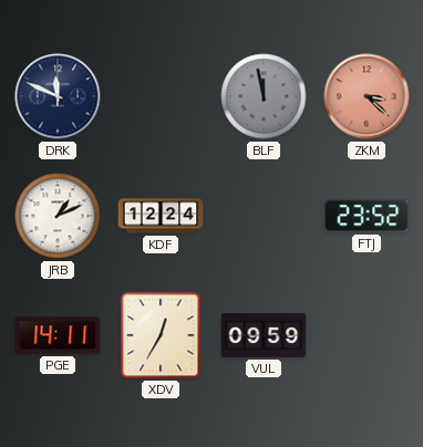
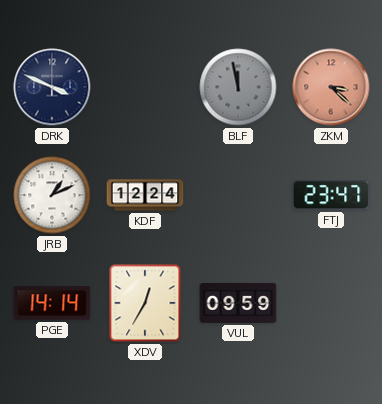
DRK: 11:49 -> 3:49 (52, 87)
FTJ: 23:52 -> 23:47 (331, 195)
PGE: 14:11 -> 14:14 (52, 303)
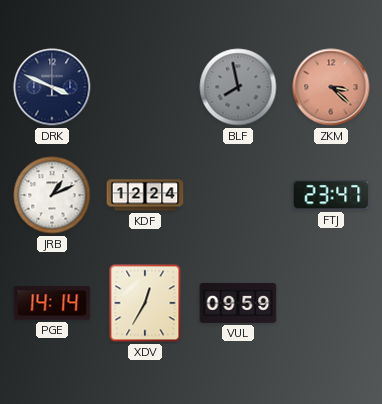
BLF: 11:58 -> 7:58 (238, 87)
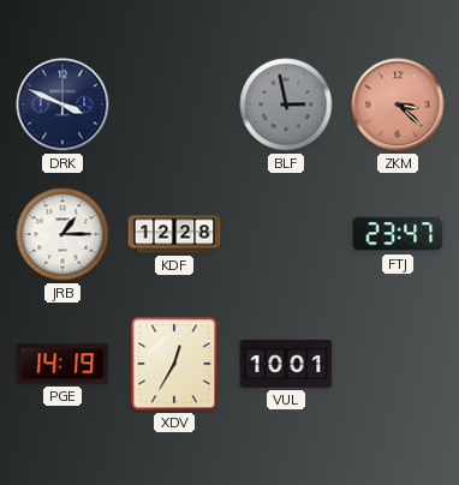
BLF: 7:58 -> 2:58 (286, 104)
JRB: 1:11 -> 1:15 (62, 234)
KDF: 12:24 -> 12:28 (174, 234)
PGE: 14:14 -> 14:19 (62, 364)
VUL: 09:59 -> 10:01 (286, 364)
